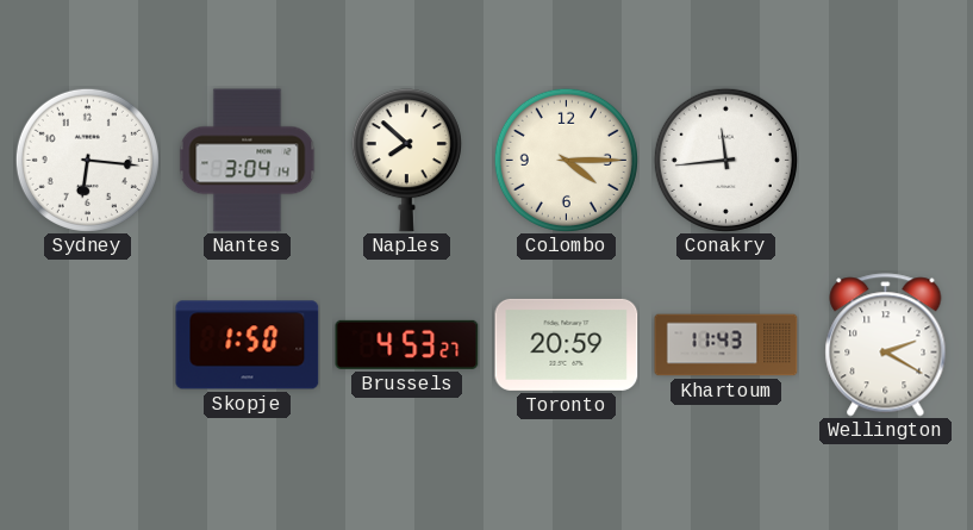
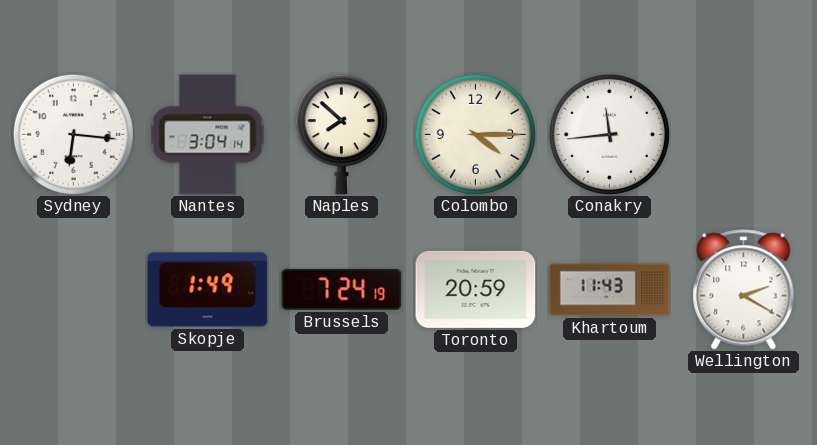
Skopje: 1:50 -> 1:49 (208, 290)
Brussels: 4:53 -> 7:24 (342, 289)
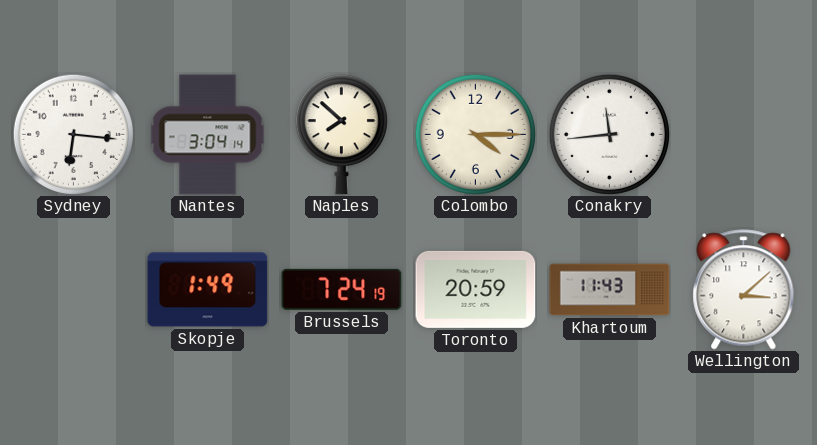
Wellington: 2:20 -> 3:08 (744, 290)
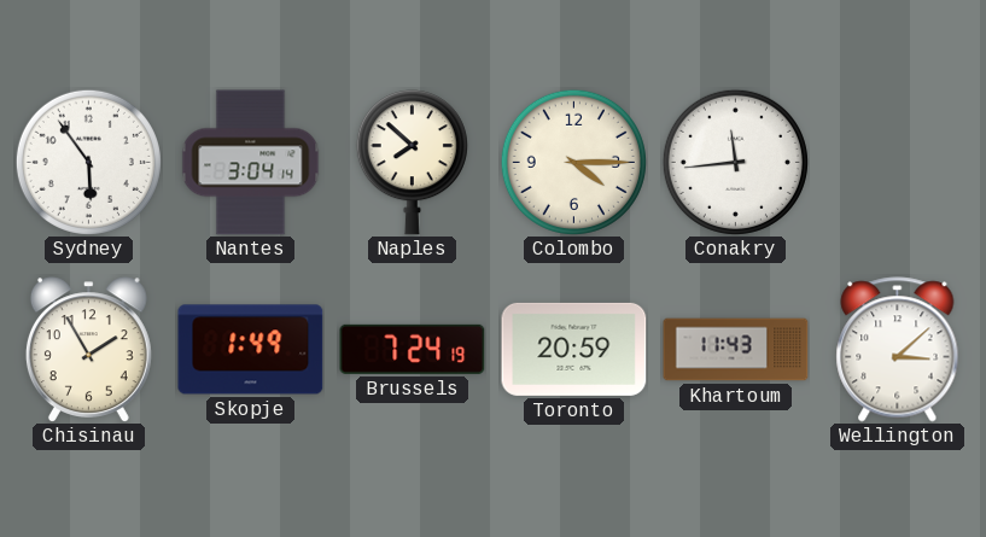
Sydney: 6:16 -> 5:54 (88, 162)
Chisinau: none -> 1:55 (88, 349)
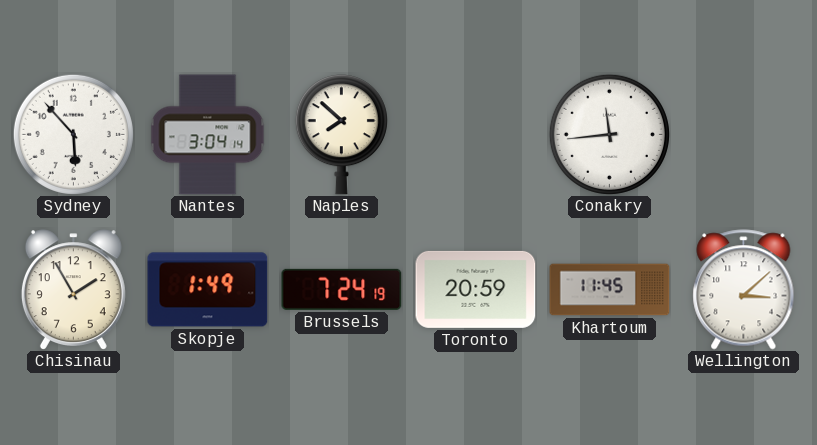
Sydney: 5:54 -> 5:53 (73, 134)
Colombo: 4:15 -> none (573, 162)
Khartoum: 11:43 -> 11:45 (610, 290)
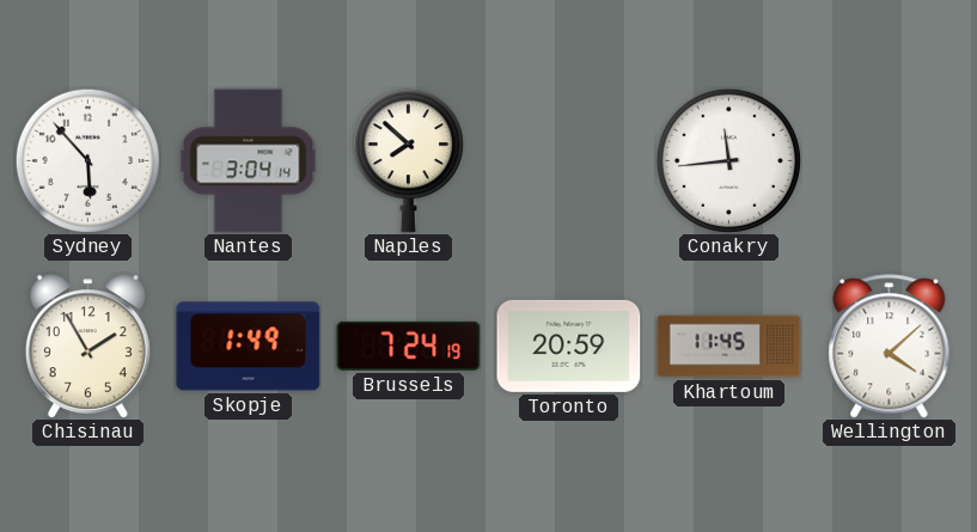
Wellington: 3:08 -> 4:08 (890, 347)
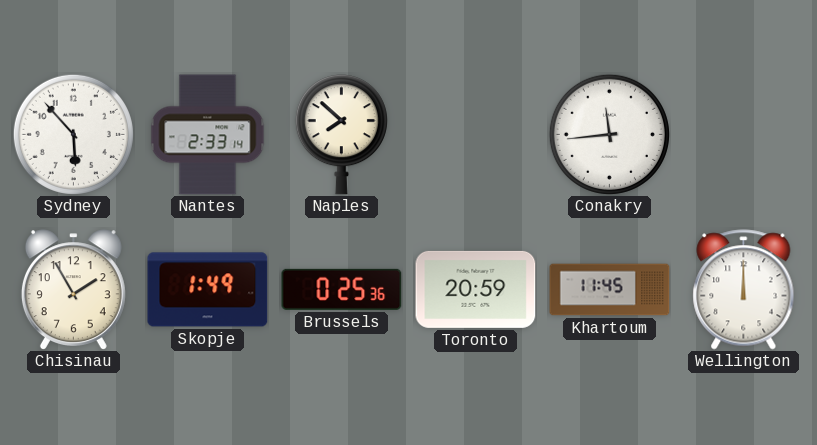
Nantes: 3:04 -> 2:33 (208, 135)
Brussels: 7:24 -> 0:25 (342, 289)
Wellington: 4:08 -> 12:00 (744, 290)
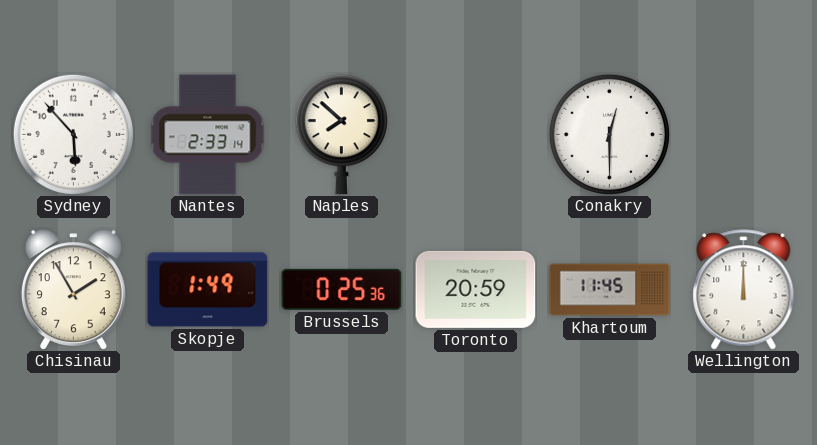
Conakry: 11:44 -> 12:30 (609, 134)
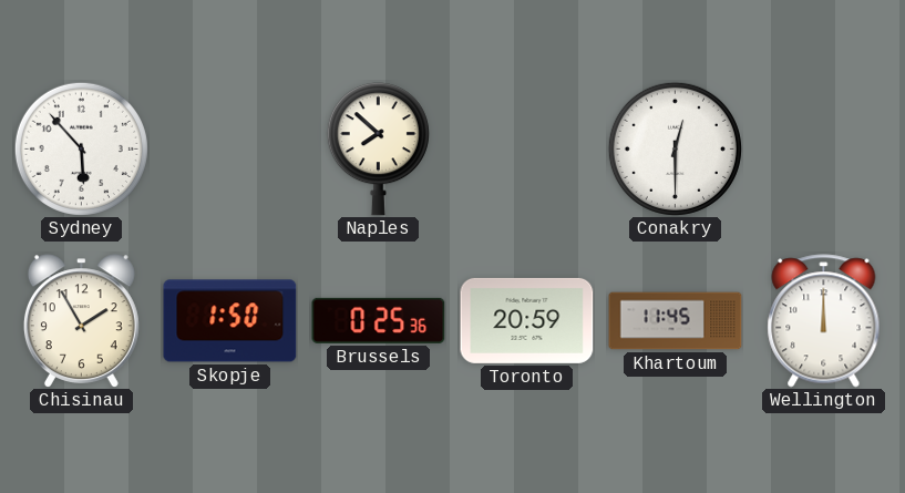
Nantes: 2:33 -> none (208, 135)
Skopje: 1:49 -> 1:50 (230, 321)
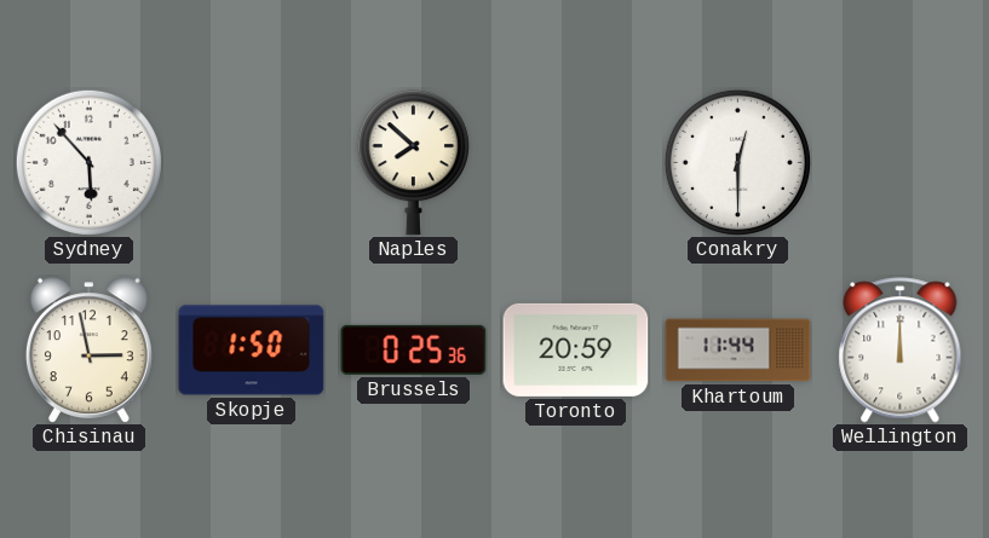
Chisinau: 1:55 -> 2:58 (88, 349)
Khartoum: 11:45 -> 11:44 (738, 351)
